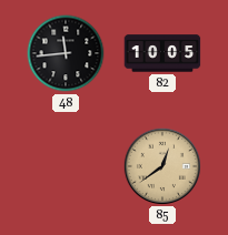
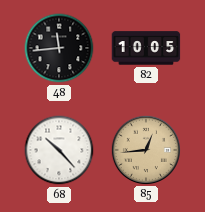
68: none -> 10:23 (59, 150)
85: 12:39 -> 12:44 (145, 149)
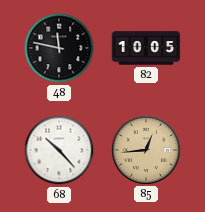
48: 11:44 -> 11:47 (59, 48)
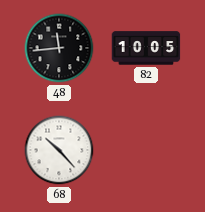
48: 11:47 -> 11:44 (59, 48)
85: 12:44 -> none (145, 149)
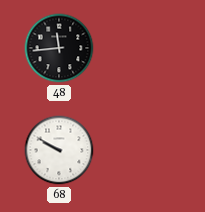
82: 10:05 -> none (146, 48)
68: 10:23 -> 9:50 (59, 150)
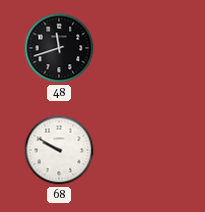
48: 11:44 -> 11:42 (59, 48)
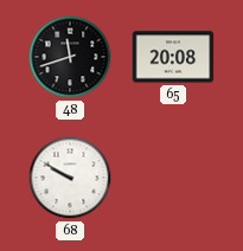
65: none -> 20:08 (173, 57)
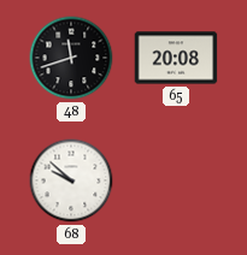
68: 9:50 -> 9:52 (71, 180)
